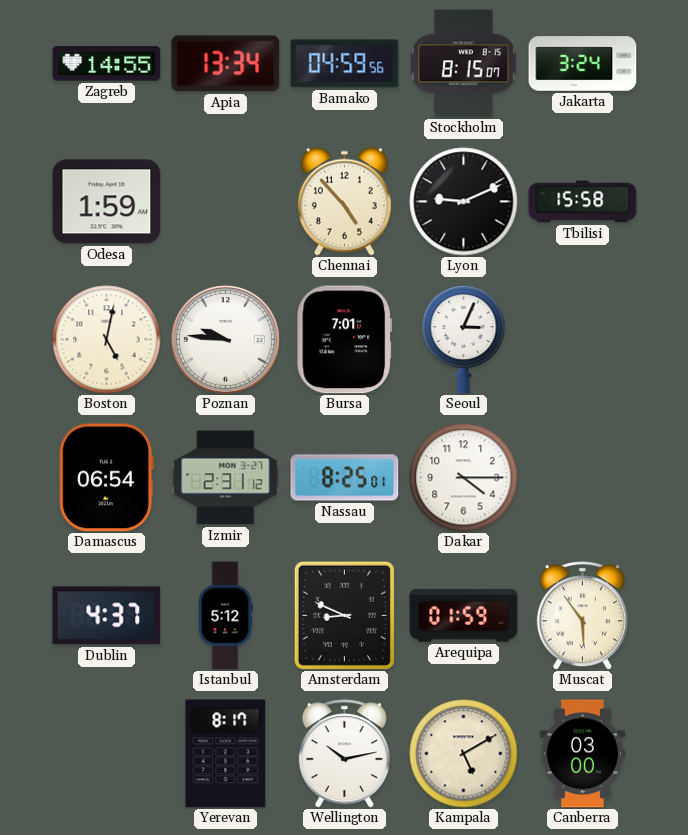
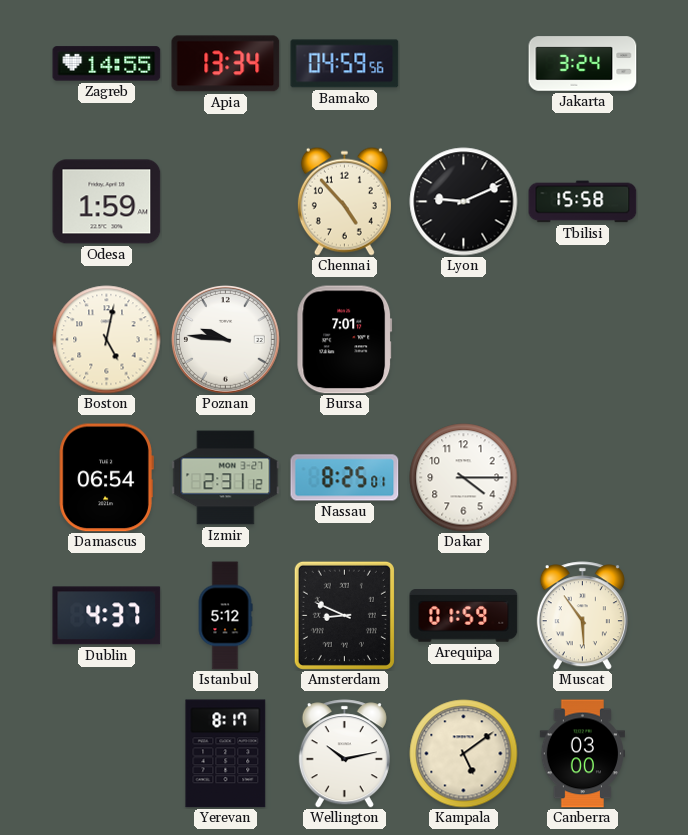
Stockholm: 8:15 -> none (464, 64)
Seoul: 3:04 -> none (464, 339)
Kampala: 5:10 -> 5:09 (464, 754)
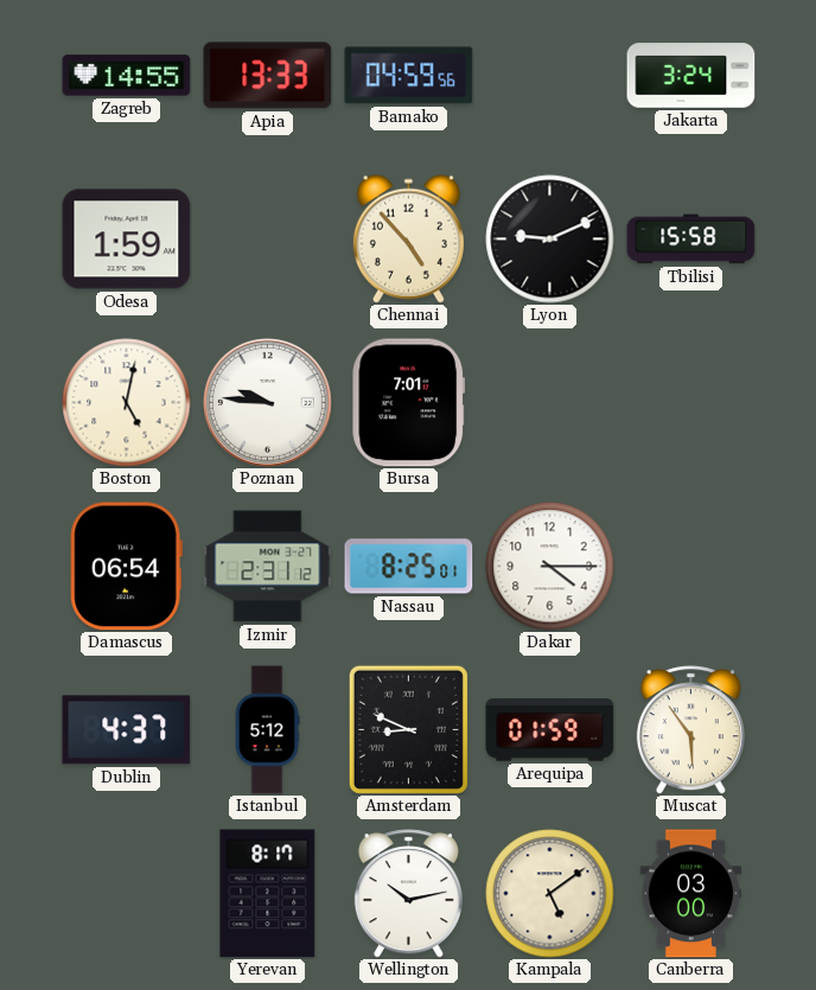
Apia: 13:34 -> 13:33 (268, 76)
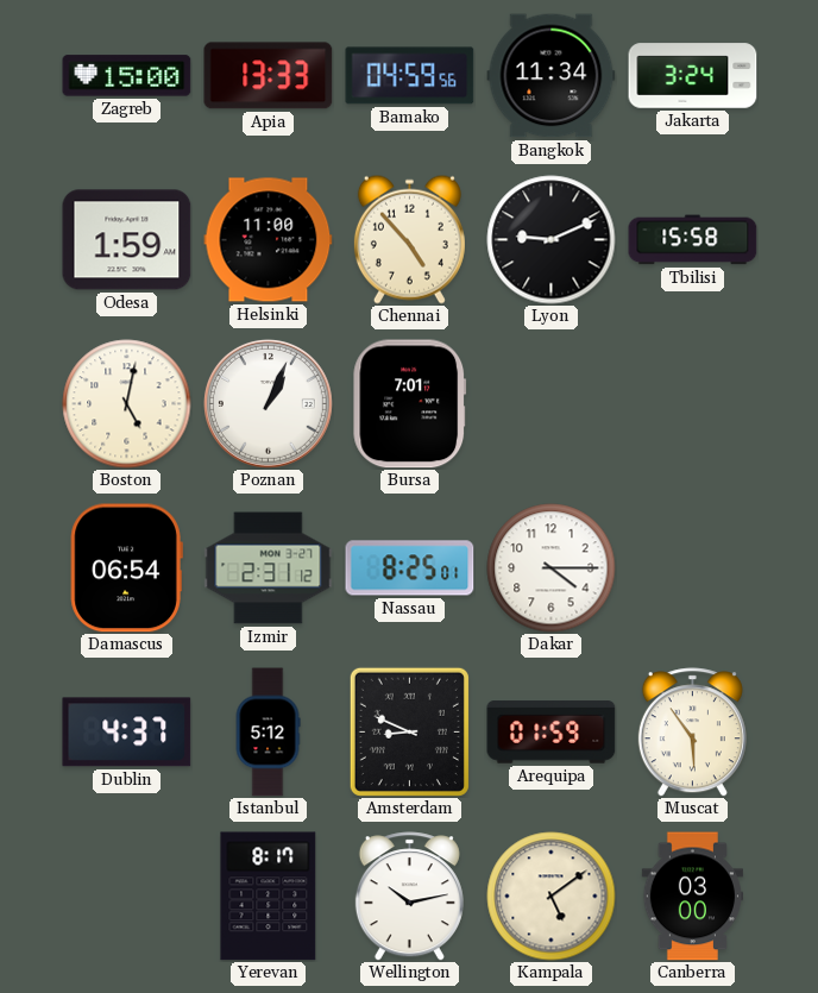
Zagreb: 14:55 -> 15:00 (127, 76)
Bangkok: none -> 11:34 (552, 76)
Helsinki: none -> 11:00 (269, 240)
Poznan: 9:46 -> 1:04 (268, 403)
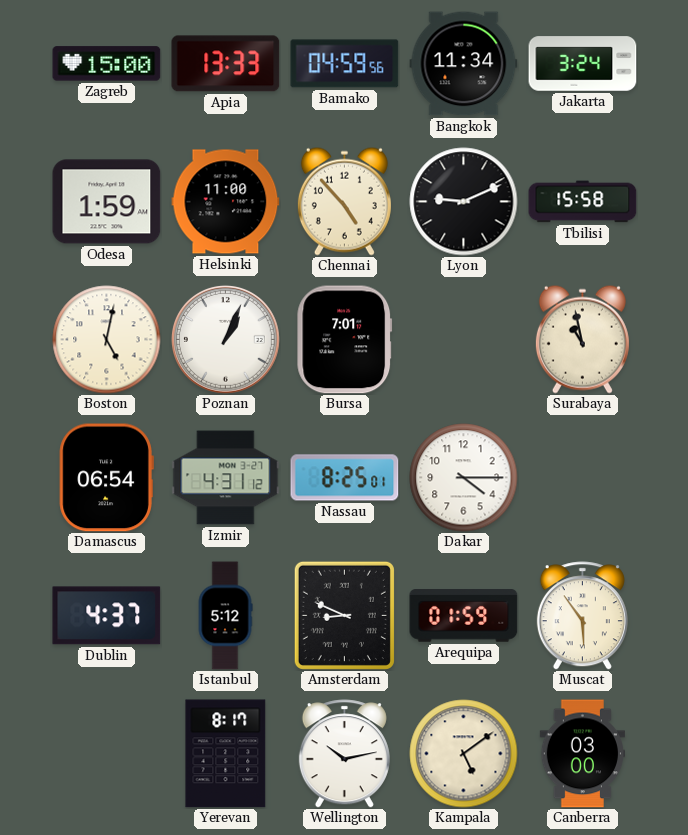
Surabaya: none -> 10:58 (582, 339)
Izmir: 2:31 -> 4:31 (226, 478)
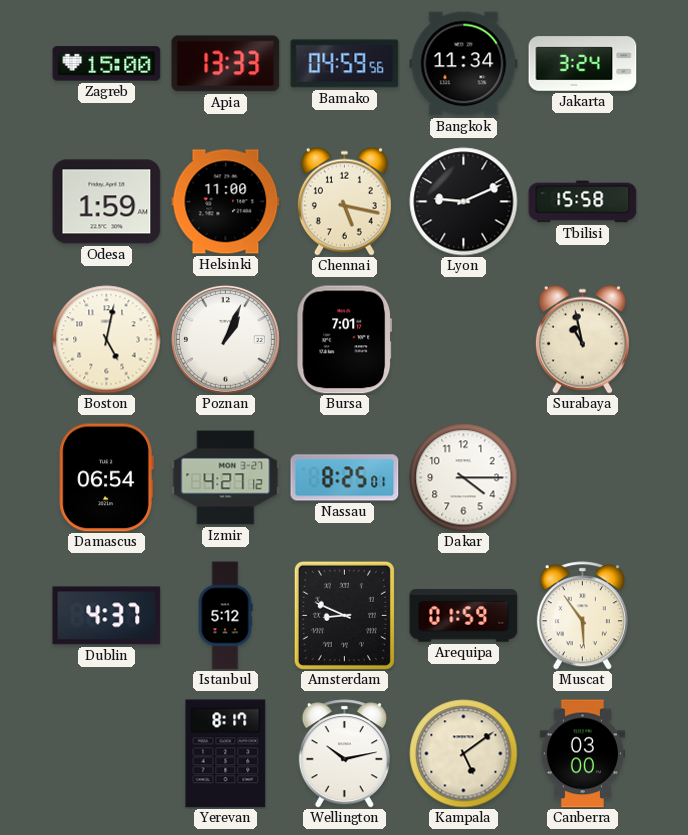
Chennai: 4:53 -> 5:17 (344, 201)
Izmir: 4:31 -> 4:27 (226, 478)
